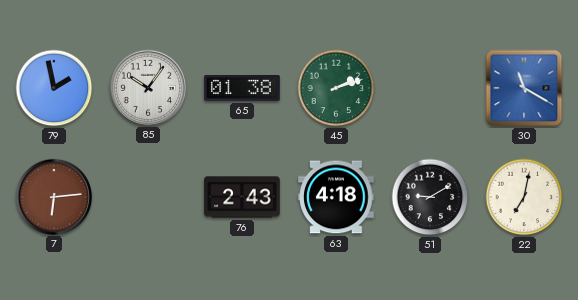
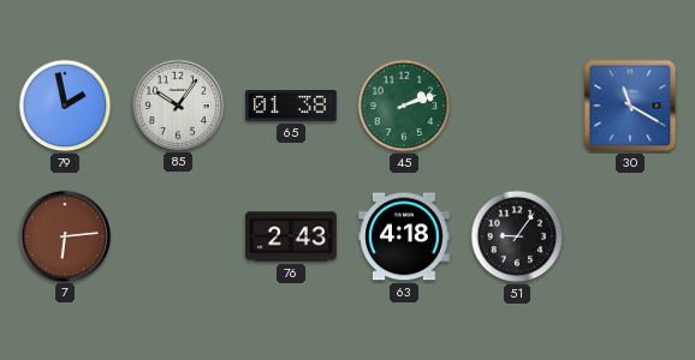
51: 9:10 -> 9:06 (517, 236)
22: 7:02 -> none (524, 197)
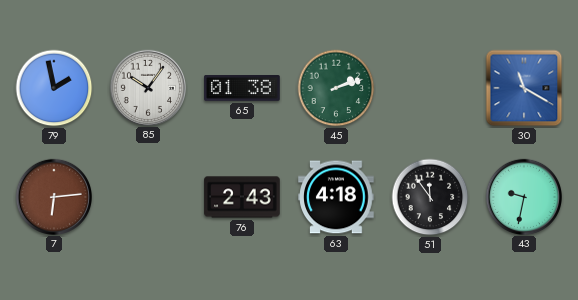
51: 9:06 -> 11:54 (430, 197)
43: none -> 9:32 (523, 196)
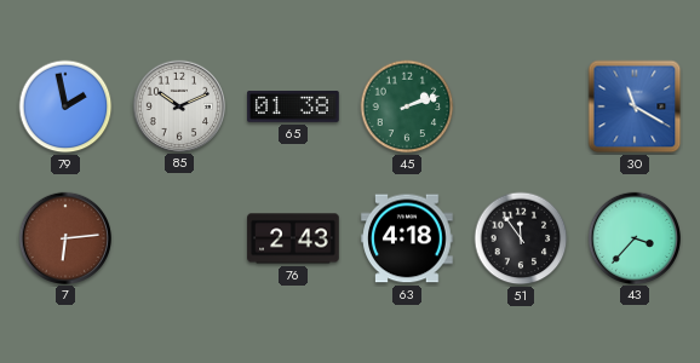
85: 10:06 -> 10:11 (178, 105)
43: 9:32 -> 3:37 (633, 237)
